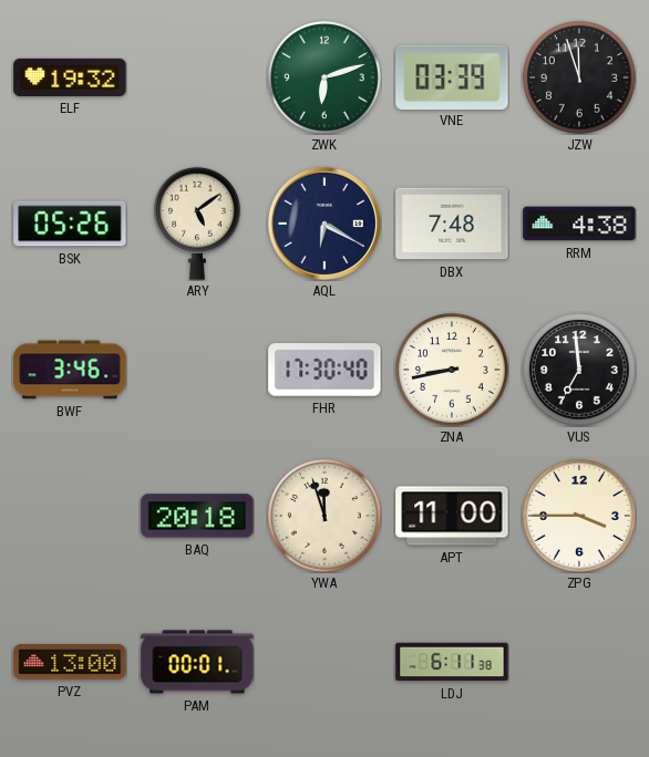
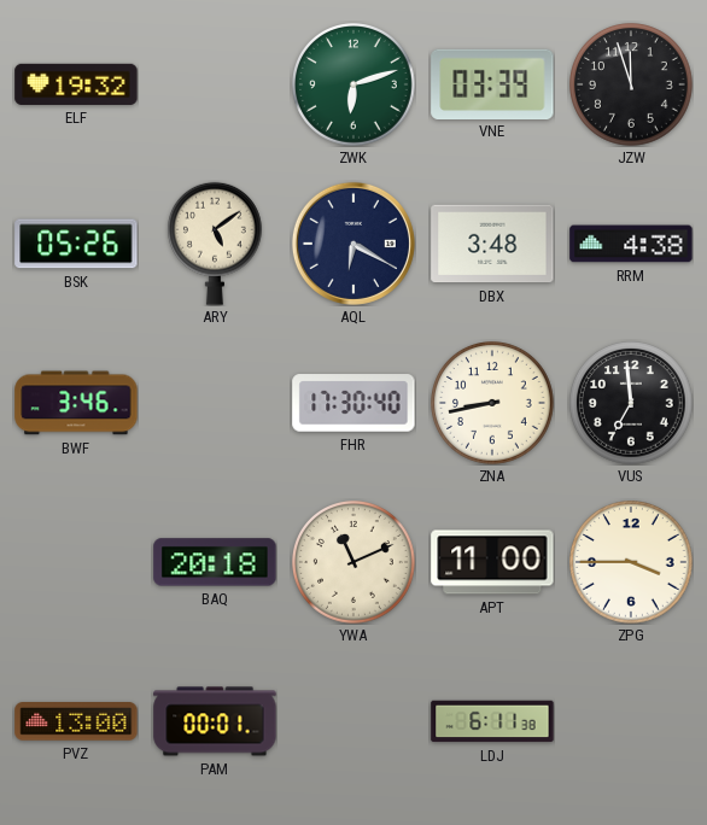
DBX: 7:48 -> 3:48 (492, 244)
YWA: 11:57 -> 11:11 (355, 563)
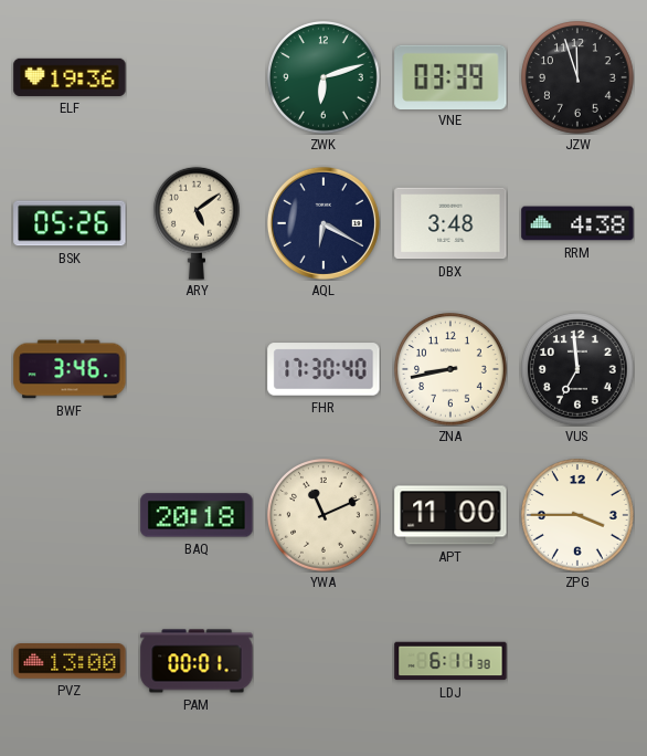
ELF: 19:32 -> 19:36 (70, 77)
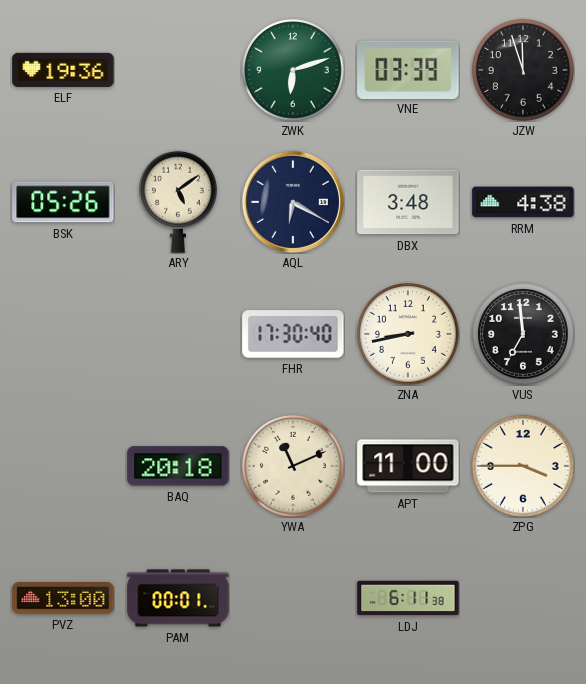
BWF: 3:46 -> none (70, 369)
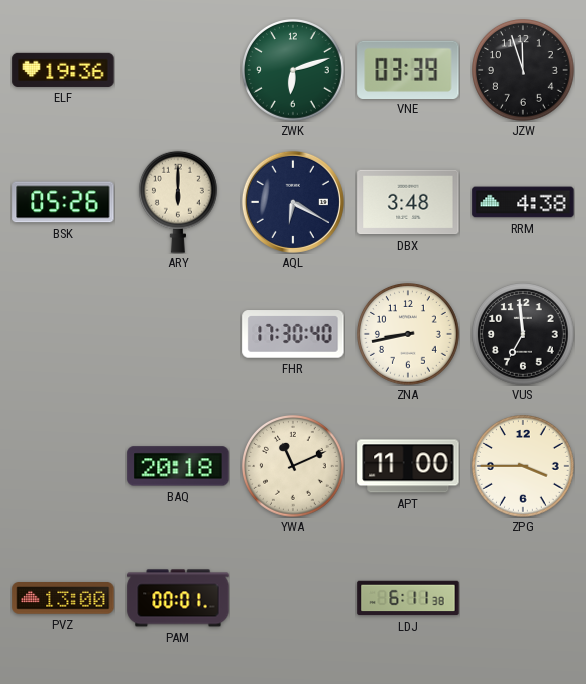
ARY: 5:09 -> 6:00 (178, 202)
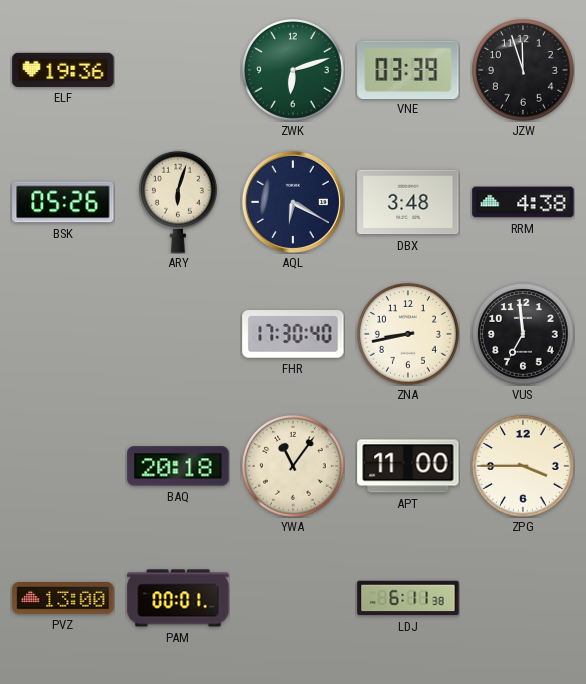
ARY: 6:00 -> 6:03 (178, 202)
YWA: 11:11 -> 11:06 (294, 467)
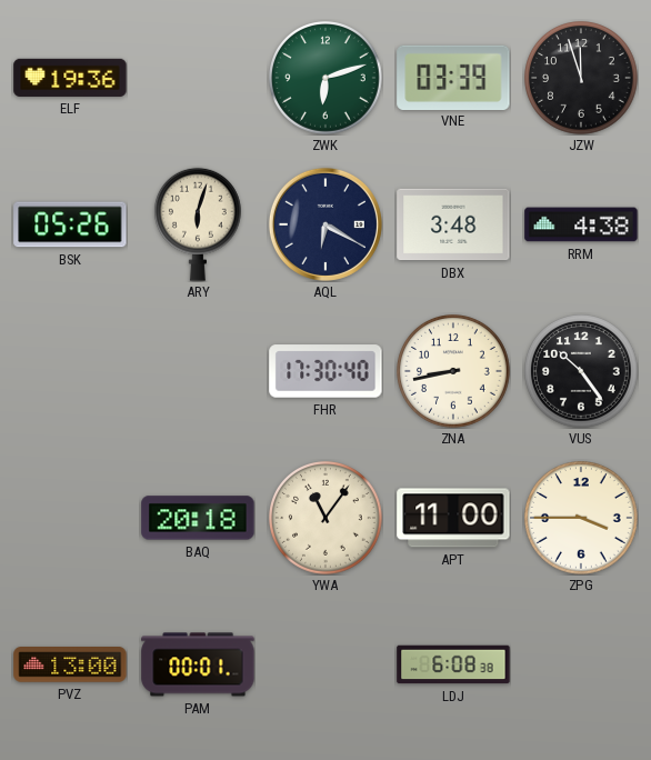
VUS: 6:59 -> 10:24 (582, 372)
LDJ: 6:11 -> 6:08 (453, 664)
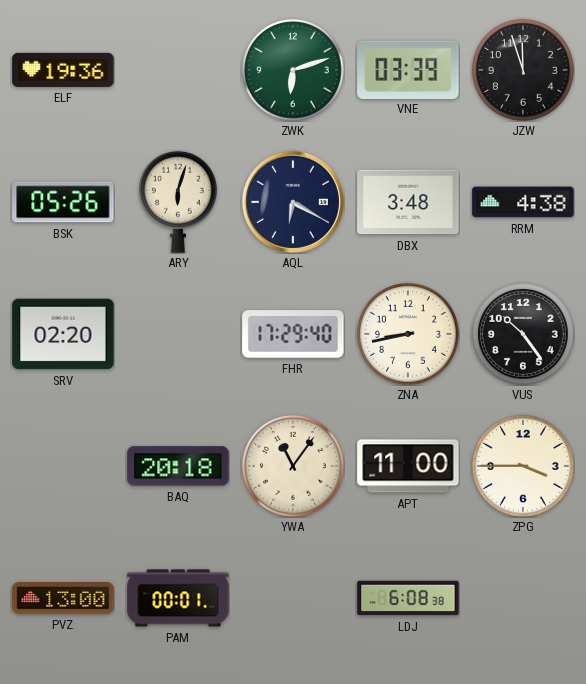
SRV: none -> 02:20 (63, 334)
FHR: 17:30 -> 17:29 (293, 334)
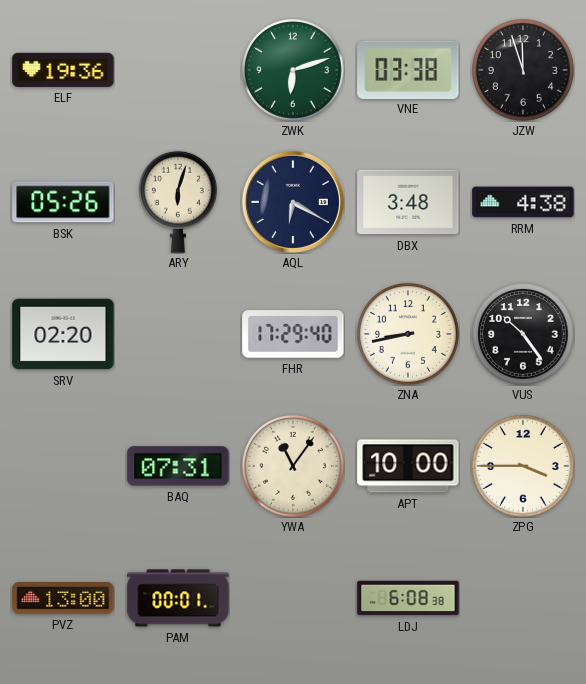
VNE: 03:39 -> 03:38 (408, 69)
BAQ: 20:18 -> 07:31 (178, 466)
APT: 11:00 -> 10:00 (408, 466)
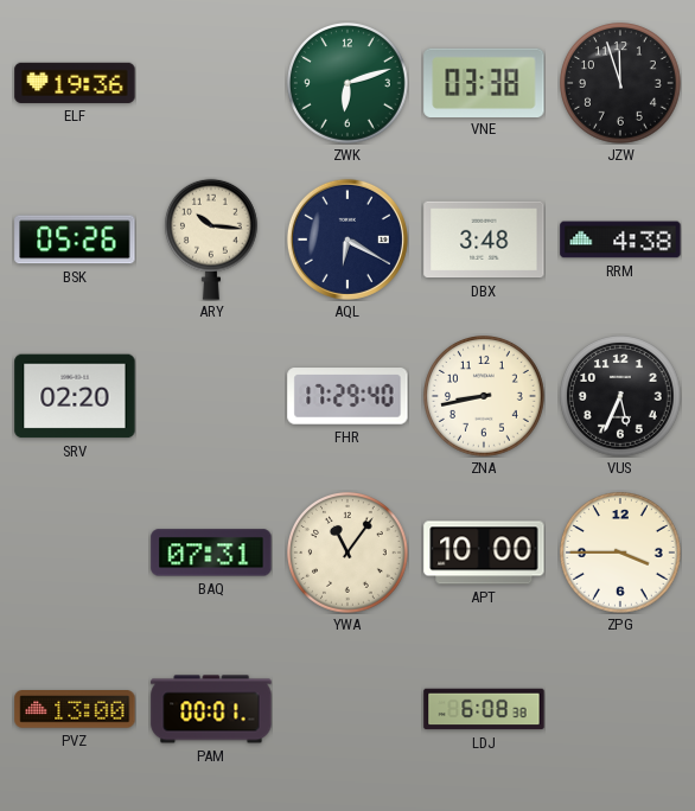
ARY: 6:03 -> 10:16 (211, 240)
VUS: 10:24 -> 5:34 (621, 397)
